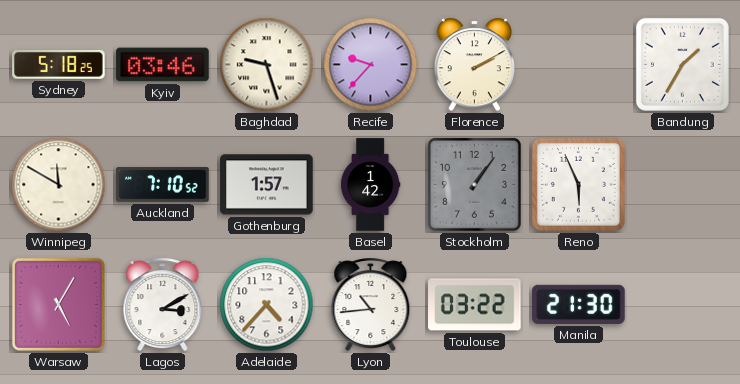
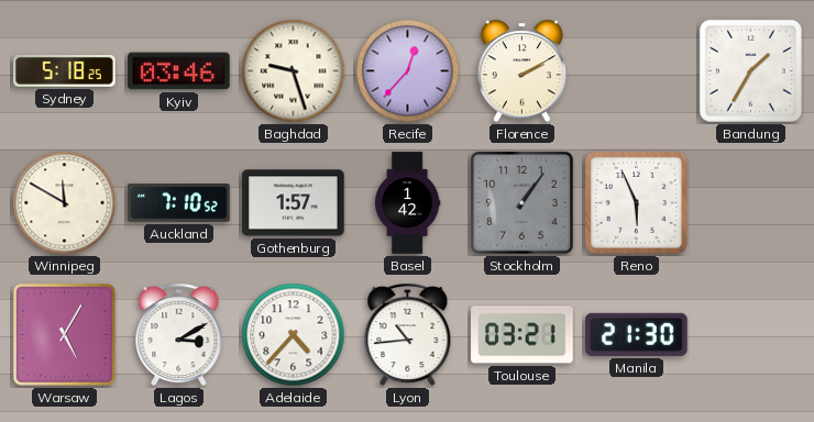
Recife: 9:37 -> 12:37 (408, 71)
Toulouse: 03:22 -> 03:21 (522, 335)
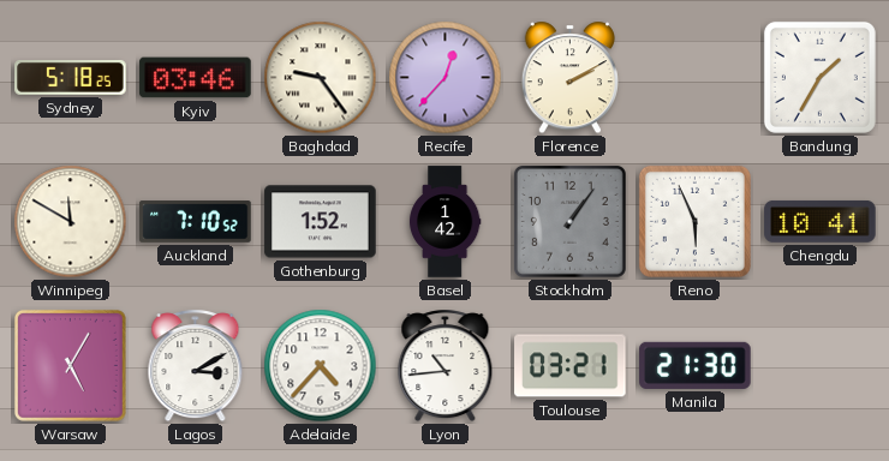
Baghdad: 9:27 -> 9:24 (321, 78)
Gothenburg: 1:57 -> 1:52 (321, 222)
Chengdu: none -> 10:41 (821, 221)
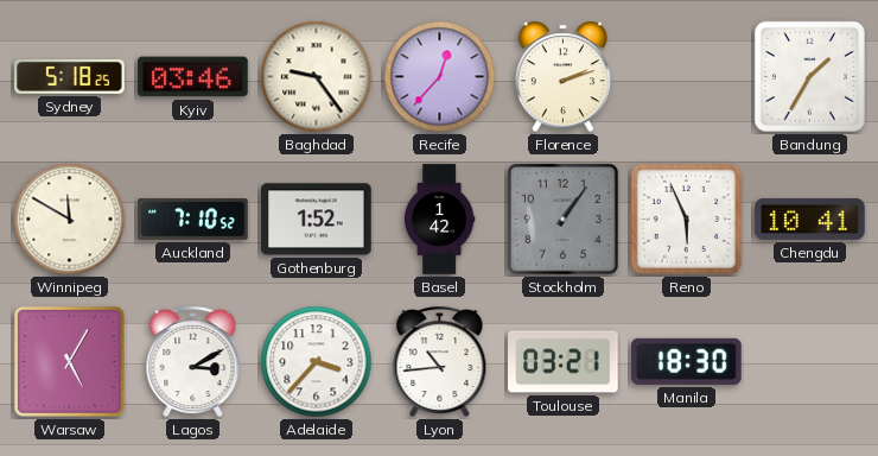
Florence: 2:10 -> 2:12 (562, 77)
Adelaide: 4:37 -> 3:37 (317, 362)
Manila: 21:30 -> 18:30 (687, 361)
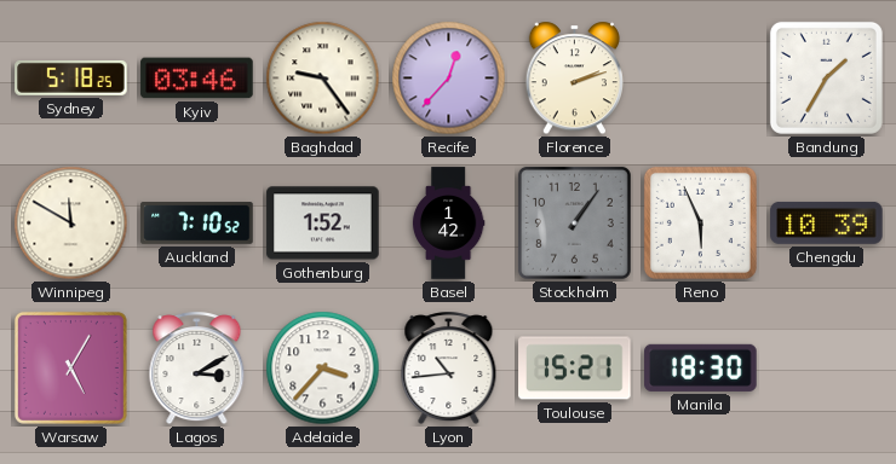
Chengdu: 10:41 -> 10:39 (827, 222)
Toulouse: 03:21 -> 15:21 (575, 369)
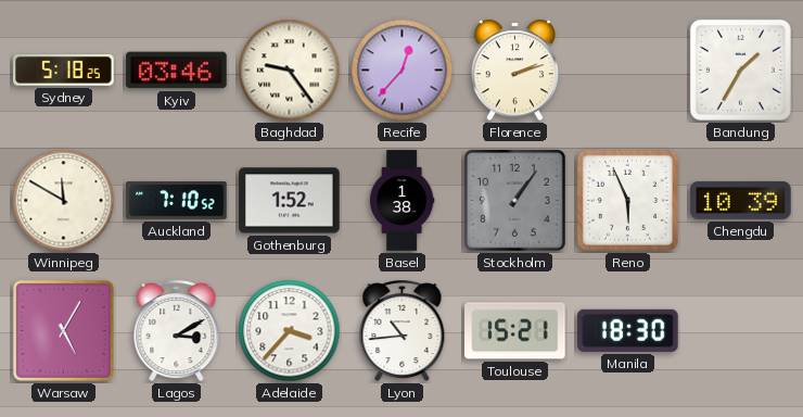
Basel: 1:42 -> 1:38 (401, 201)
